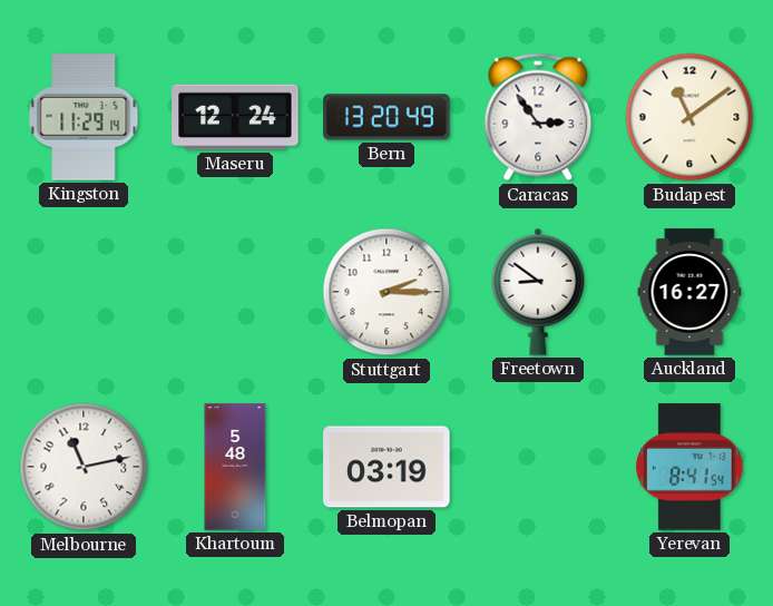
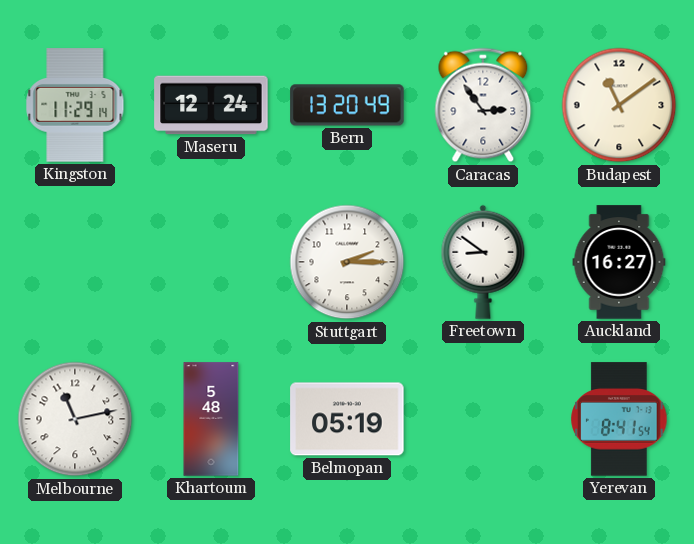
Belmopan: 03:19 -> 05:19 (347, 419)
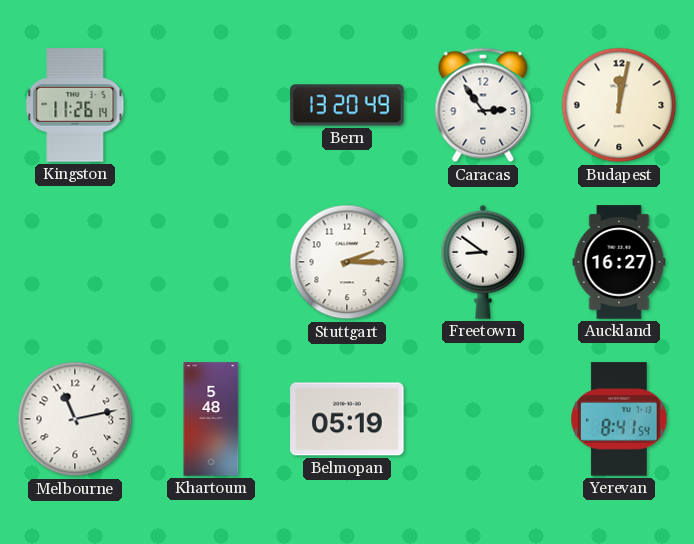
Kingston: 11:29 -> 11:26 (75, 105)
Maseru: 12:24 -> none (211, 105)
Budapest: 11:09 -> 12:02 (619, 105)
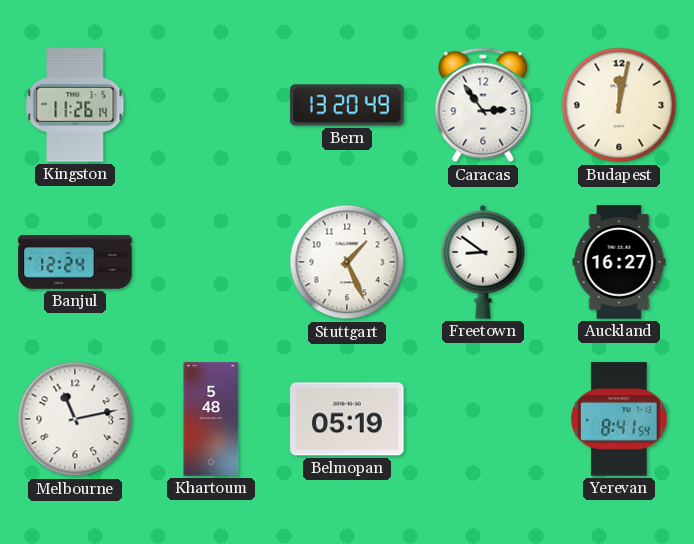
Banjul: none -> 12:24 (75, 262)
Stuttgart: 2:15 -> 1:26 (347, 262)
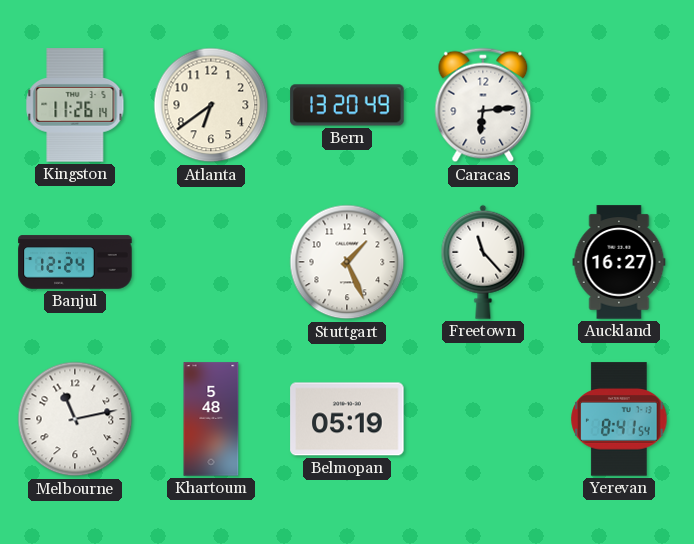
Atlanta: none -> 6:39 (211, 105)
Caracas: 2:54 -> 6:14 (483, 105)
Budapest: 12:02 -> none (619, 105)
Freetown: 8:51 -> 11:23 (483, 262)
